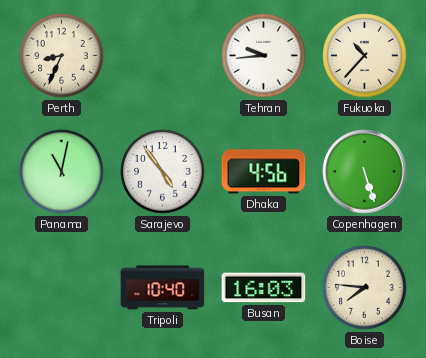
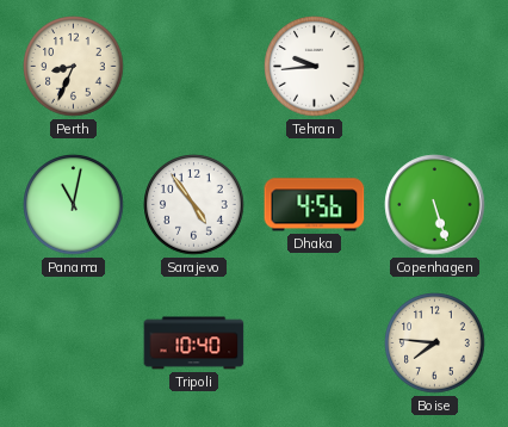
Fukuoka: 10:37 -> none (365, 56)
Busan: 16:03 -> none (264, 288)
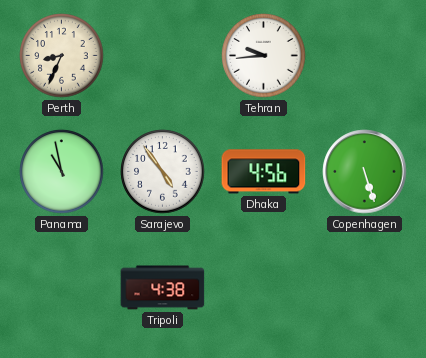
Panama: 11:02 -> 10:58 (62, 172)
Tripoli: 10:40 -> 4:38 (163, 288)
Boise: 7:46 -> none (435, 344)
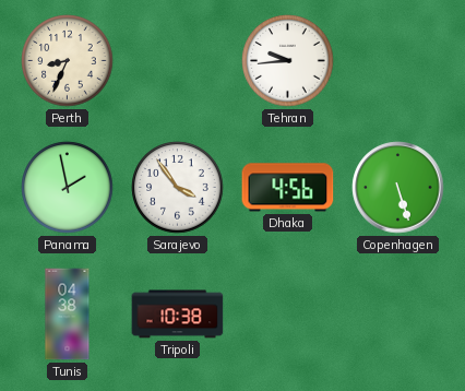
Panama: 10:58 -> 1:58 (68, 188)
Sarajevo: 4:54 -> 3:54 (178, 188)
Tunis: none -> 04:38 (68, 315)
Tripoli: 4:38 -> 10:38 (178, 315)
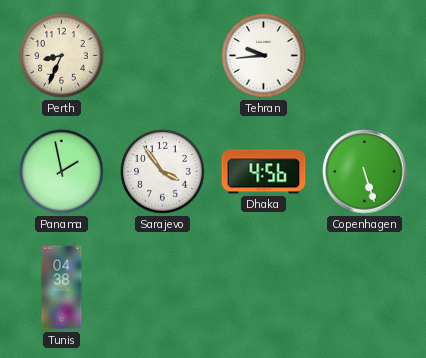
Tripoli: 10:38 -> none (178, 315)
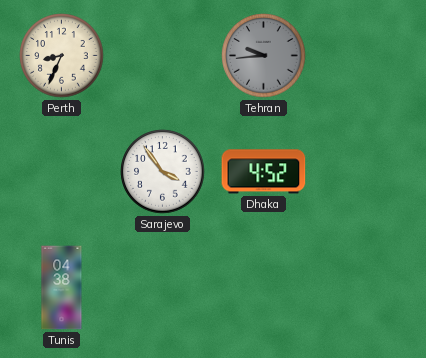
Tehran dial: white -> grey (264, 56)
Panama: 1:58 -> none (62, 172)
Dhaka: 4:56 -> 4:52 (264, 172)
Copenhagen: 5:27 -> none (365, 172)
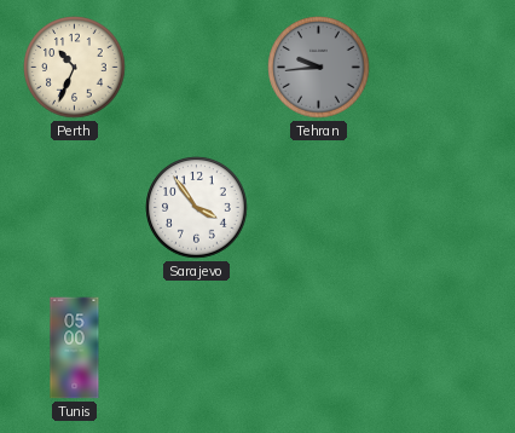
Perth: 8:34 -> 10:34 (75, 68)
Dhaka: 4:52 -> none (264, 172)
Tunis: 04:38 -> 05:00 (75, 348)
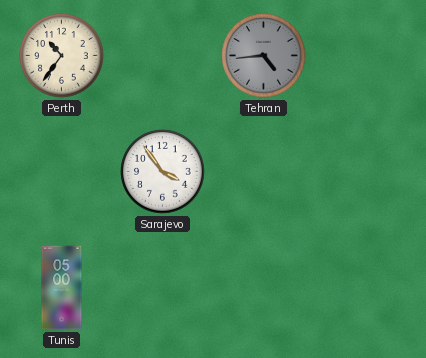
Perth: 10:34 -> 10:36 (62, 56)
Tehran: 9:44 -> 4:44 (264, 56)
